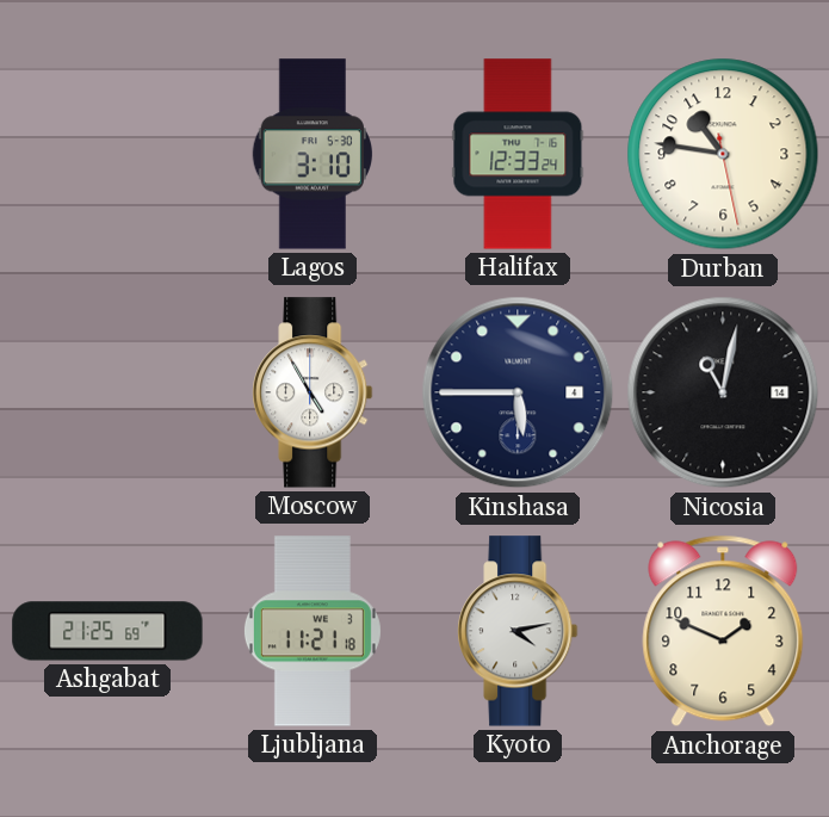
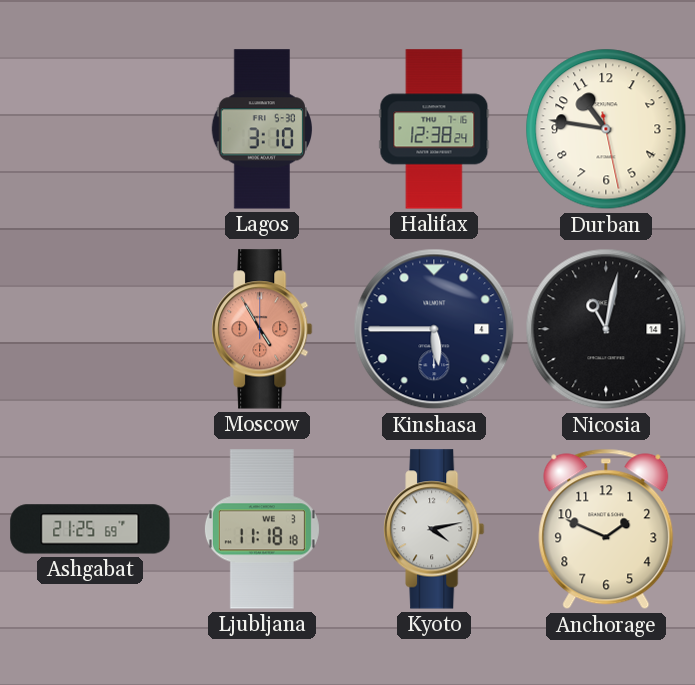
Halifax: 12:33 -> 12:38 (434, 129)
Moscow dial: white -> salmon (262, 329)
Ljubljana: 11:21 -> 11:18 (262, 529)
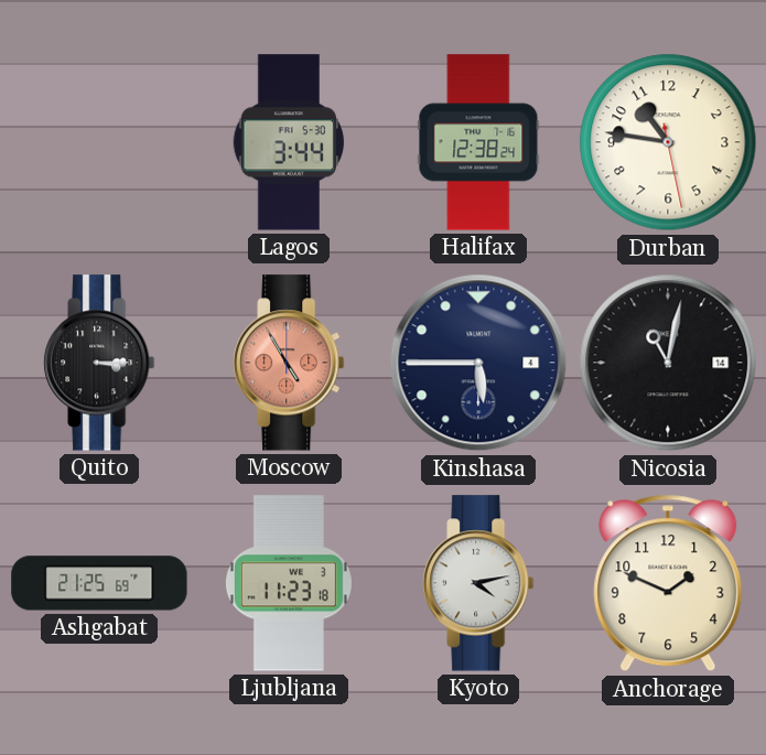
Lagos: 3:10 -> 3:44 (288, 142)
Quito: none -> 3:15 (99, 363)
Ljubljana: 11:18 -> 11:23 (289, 583)
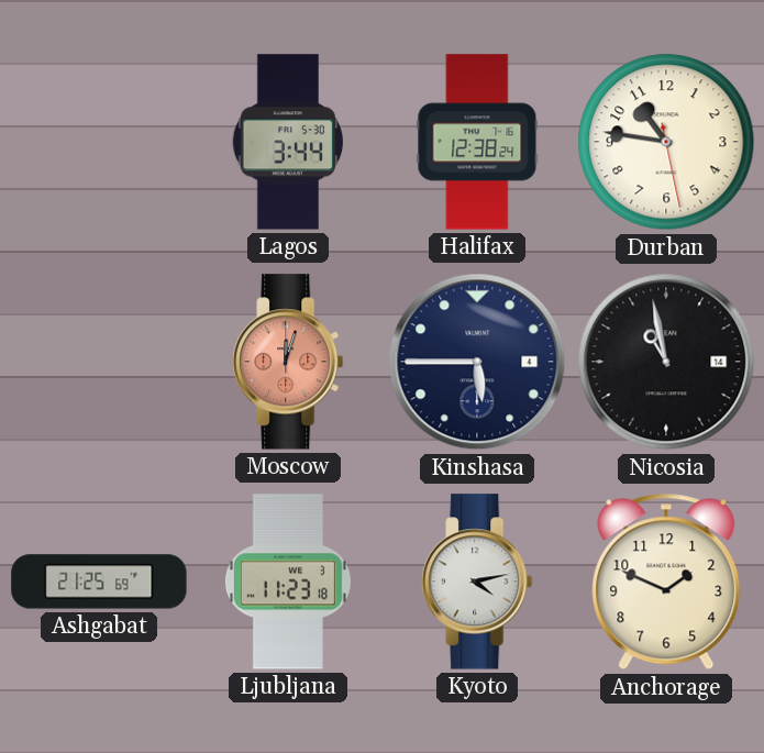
Quito: 3:15 -> none (99, 363)
Moscow: 4:55 -> 12:03 (288, 362)
Nicosia: 11:02 -> 10:58 (666, 362)
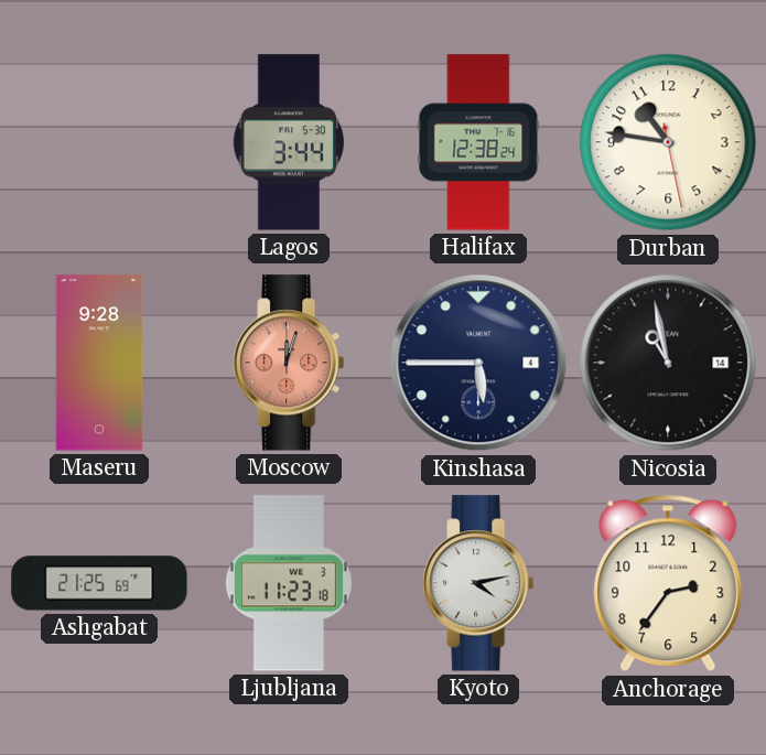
Maseru: none -> 9:28 (99, 363)
Anchorage: 1:49 -> 2:36 (668, 583)
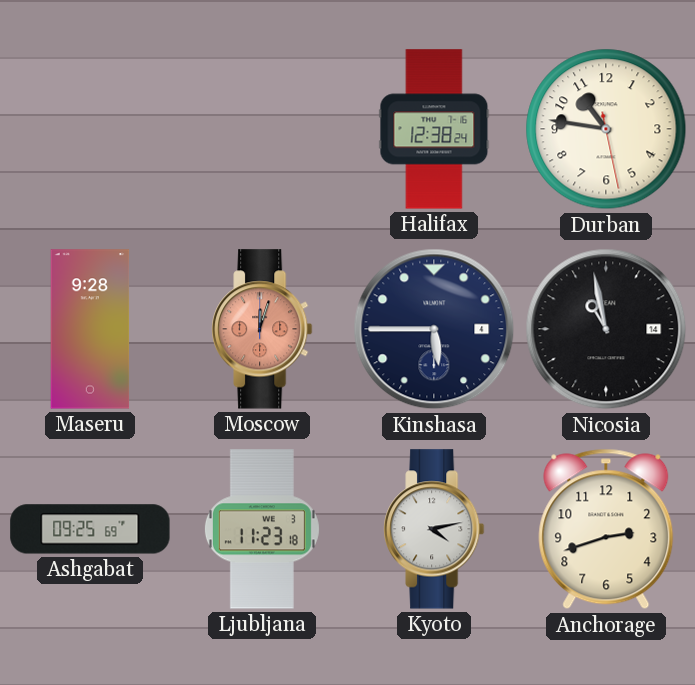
Lagos: 3:44 -> none (288, 142)
Ashgabat: 21:25 -> 09:25 (90, 529)
Anchorage: 2:36 -> 2:42 (606, 529)
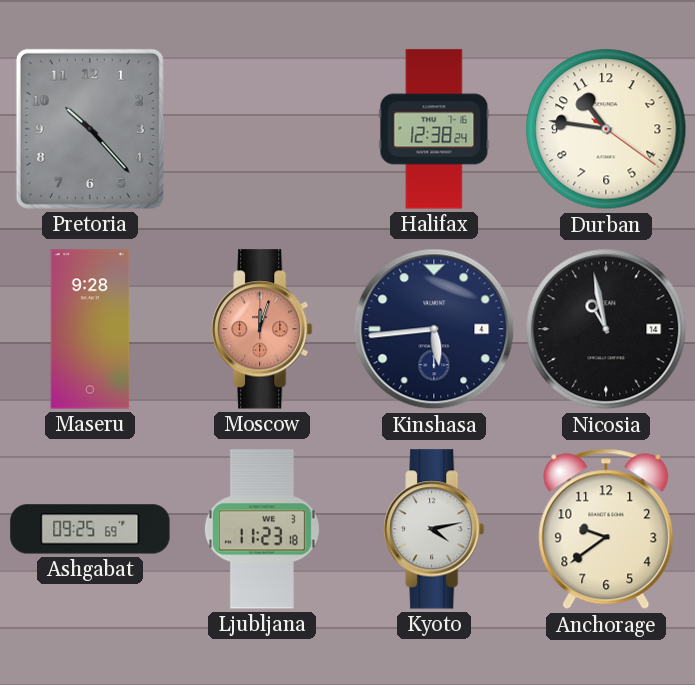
Pretoria: none -> 10:23 (90, 129)
Durban: 10:46:28 -> 10:46:21 (606, 129)
Kinshasa: 5:45 -> 5:44 (434, 329)
Anchorage: 2:42 -> 9:39 (606, 529)
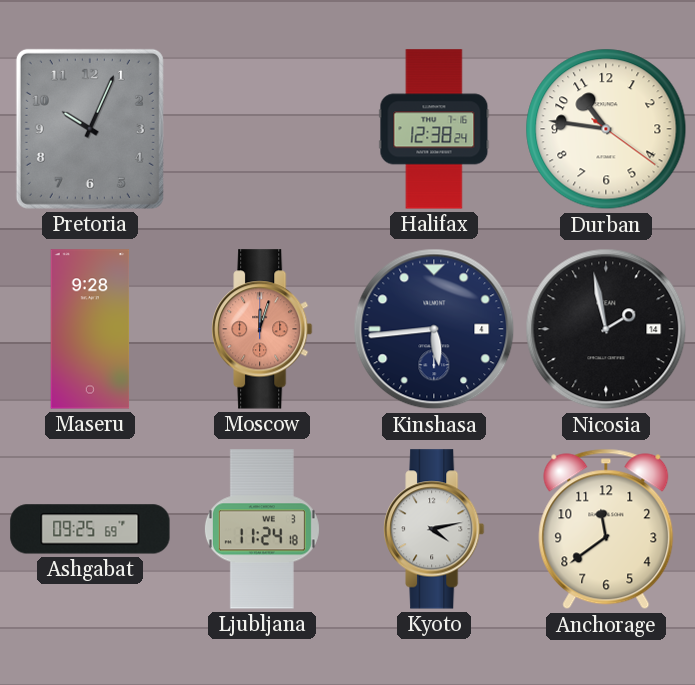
Pretoria: 10:23 -> 10:04 (90, 129)
Nicosia: 10:58 -> 1:58 (606, 329)
Ljubljana: 11:23 -> 11:24 (262, 529)
Anchorage: 9:39 -> 11:39 (606, 529)
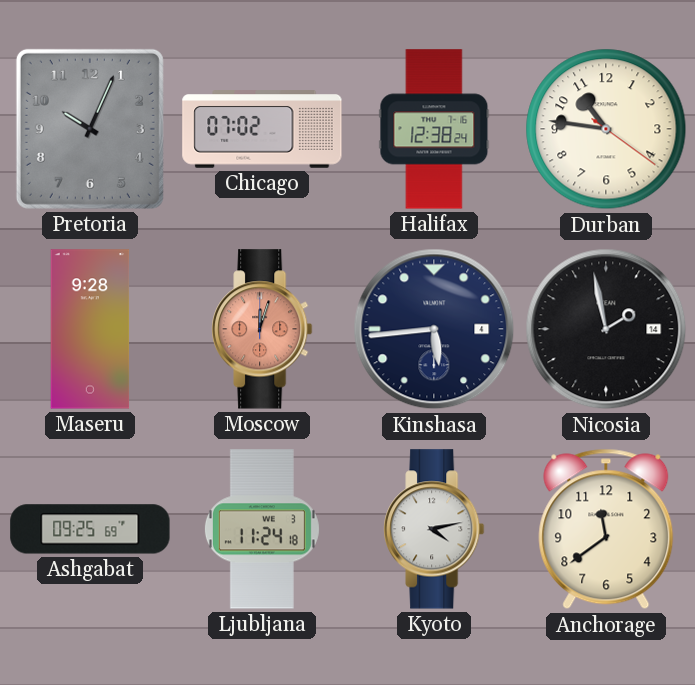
Chicago: none -> 07:02 (262, 129)
